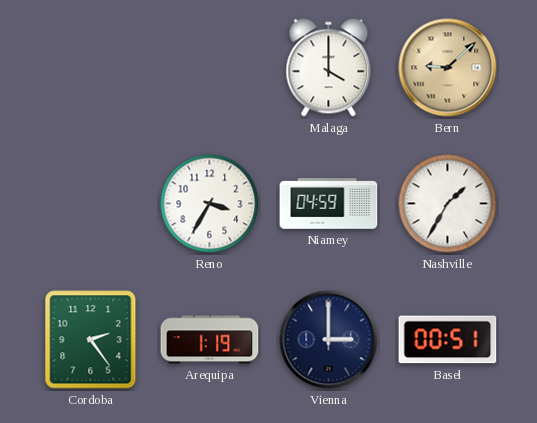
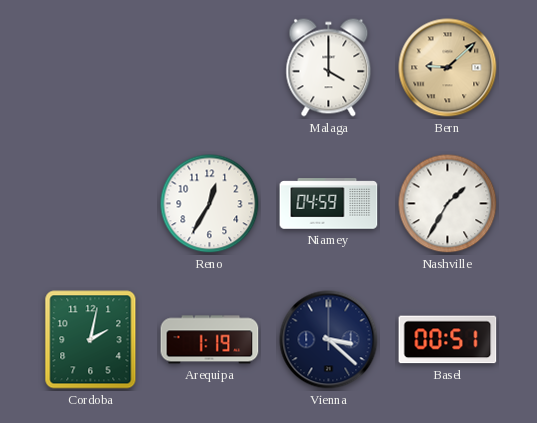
Reno: 3:35 -> 12:35 (210, 204)
Cordoba: 2:24 -> 2:02 (91, 340)
Vienna: 3:00 -> 3:22 (329, 340)
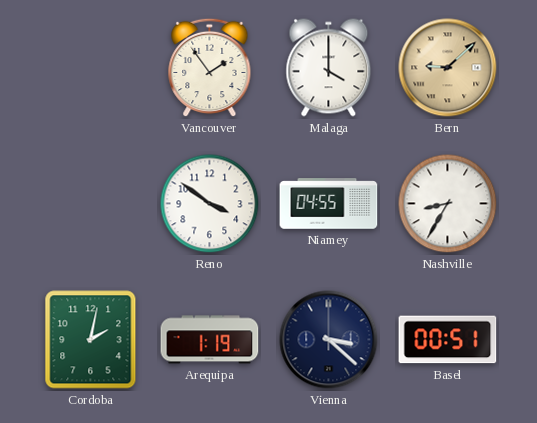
Vancouver: none -> 1:54 (210, 68)
Reno: 12:35 -> 3:51 (210, 204)
Niamey: 04:59 -> 04:55 (329, 204)
Nashville: 1:35 -> 8:35 (448, 204)
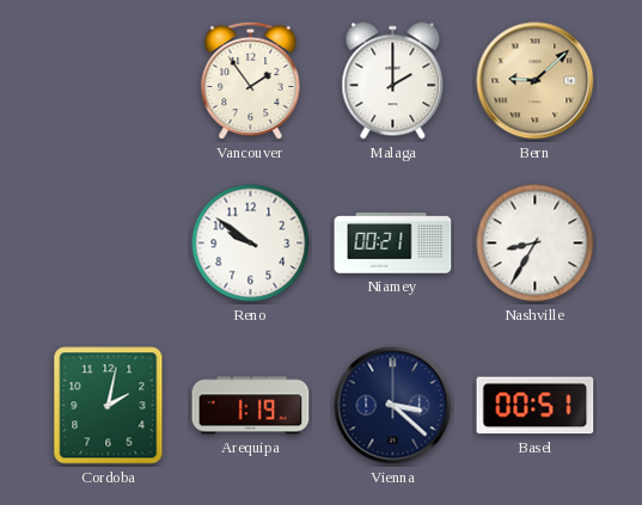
Malaga: 4:00 -> 2:00 (393, 81)
Reno: 3:51 -> 9:51 (251, 244)
Niamey: 04:55 -> 00:21 (393, 244)
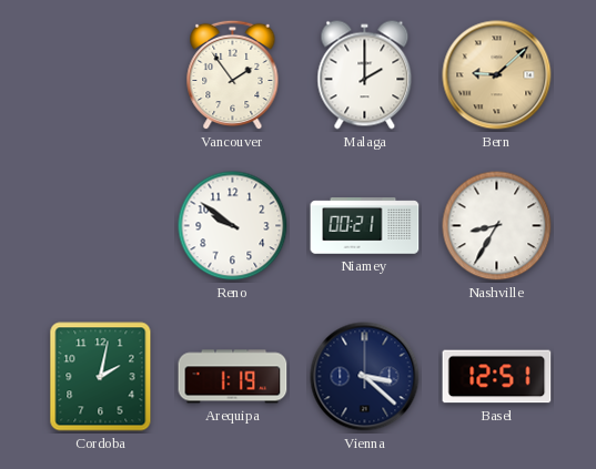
Basel: 00:51 -> 12:51 (497, 377)
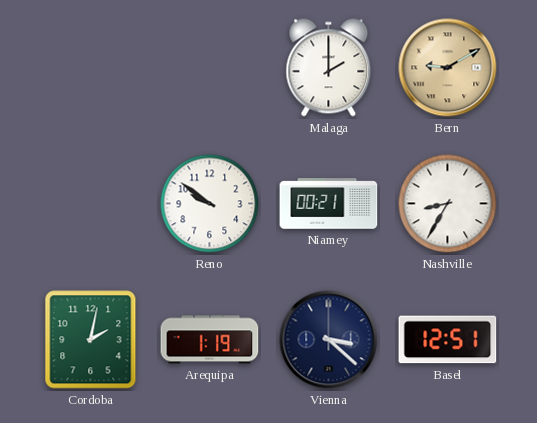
Vancouver: 1:54 -> none (233, 75)
Bern: 9:08 -> 9:10 (448, 68)
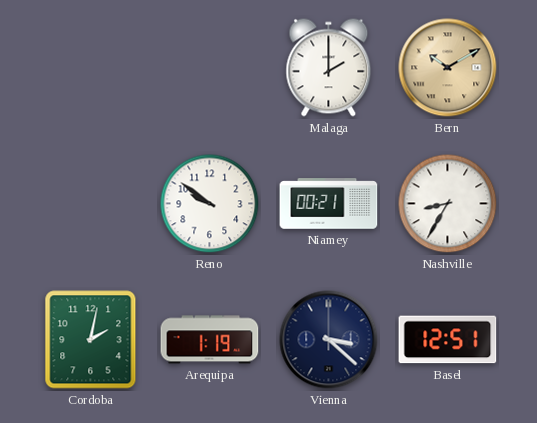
Bern: 9:10 -> 10:10 (448, 68)
